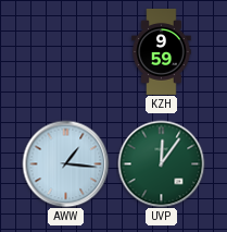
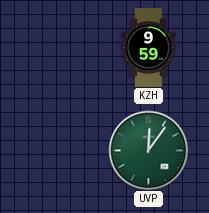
AWW: 1:16 -> none (65, 163)
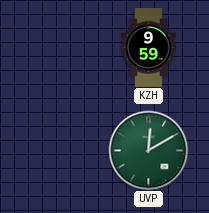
UVP: 12:06 -> 12:10 (148, 150)
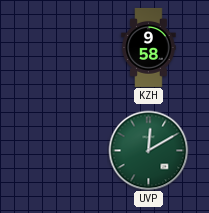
KZH: 9:59 -> 9:58 (149, 47)
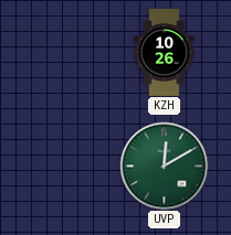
KZH: 9:58 -> 10:26 (165, 52)
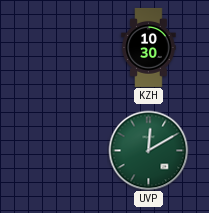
KZH: 10:26 -> 10:30 (149, 47)
